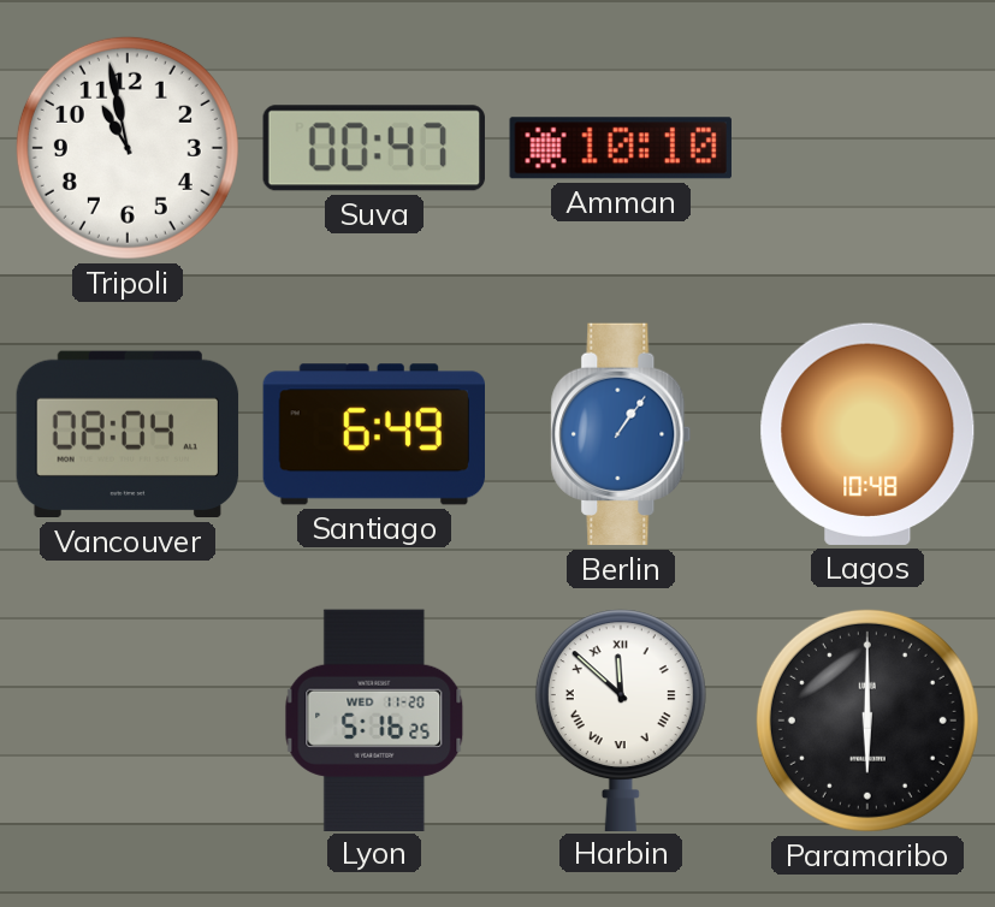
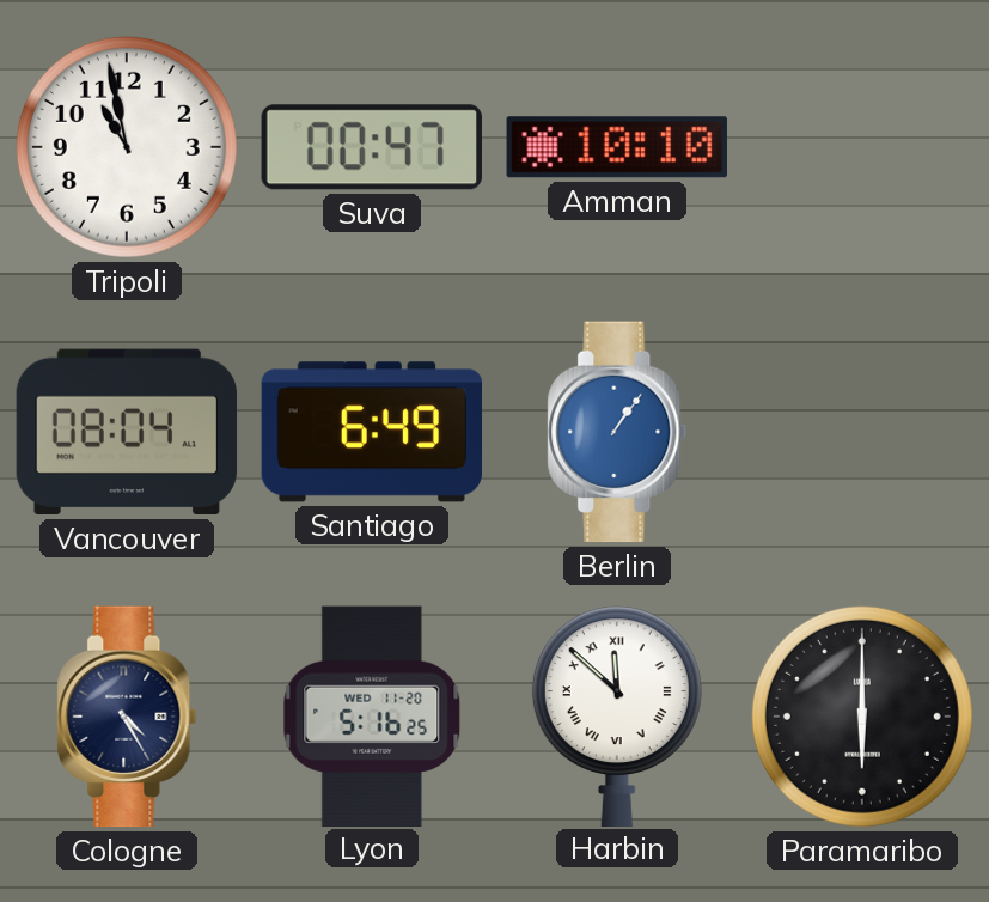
Lagos: 10:48 -> none (867, 434)
Cologne: none -> 4:25 (127, 717)
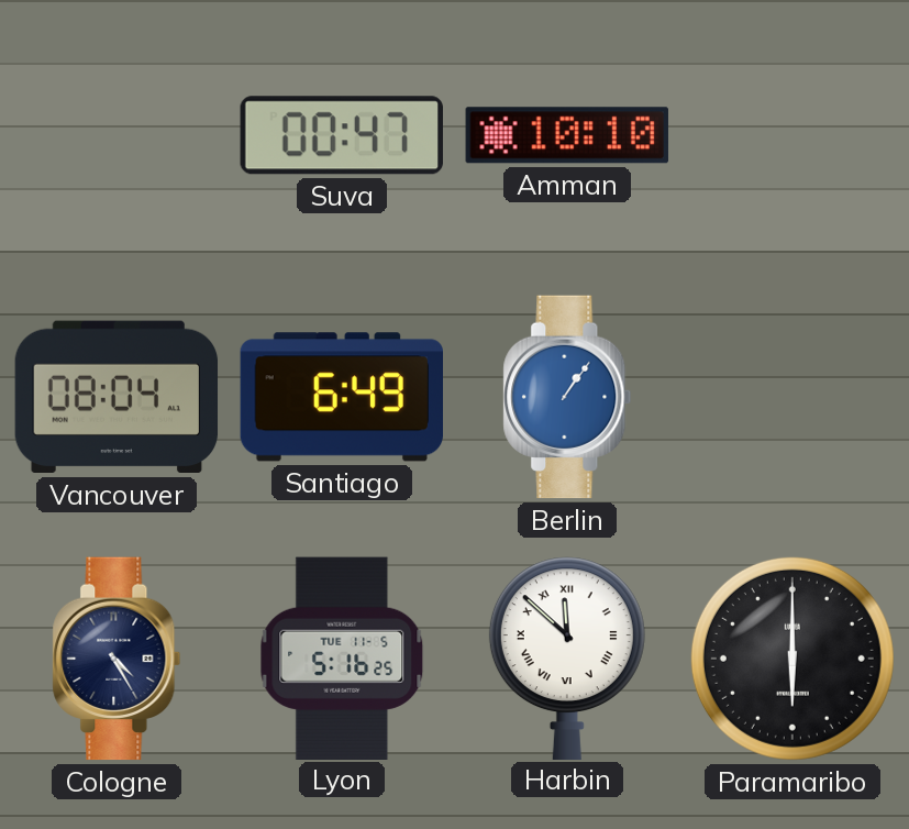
Tripoli: 10:58 -> none (127, 147)
Lyon date: WED 11-20 -> TUE 11-5 (342, 657)
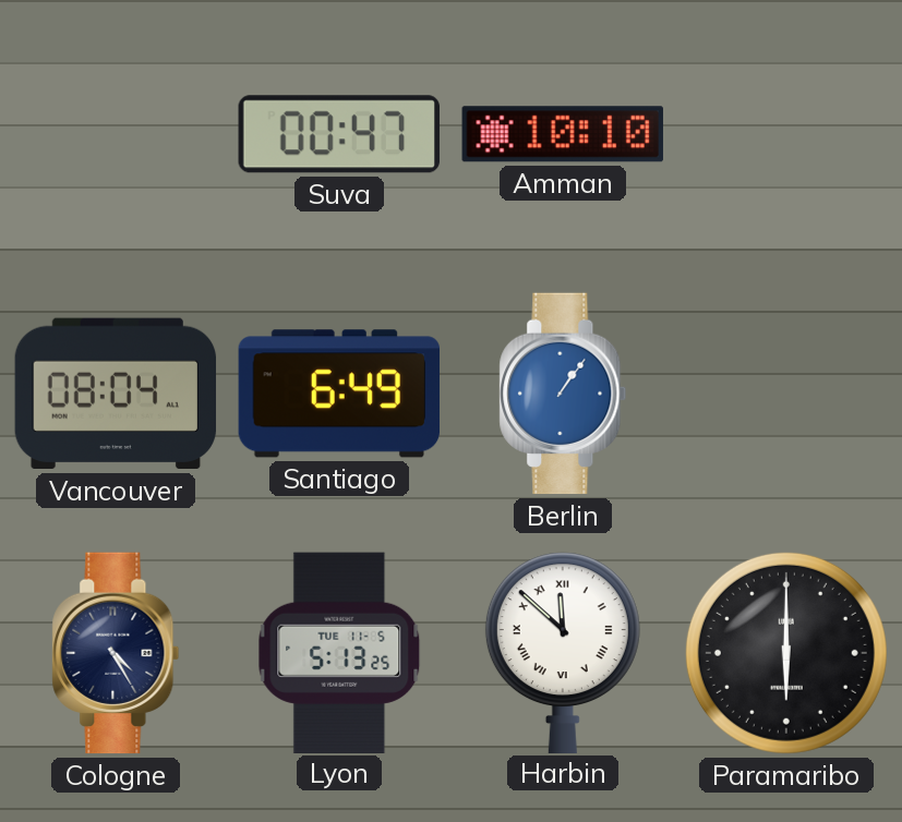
Lyon: 5:16 -> 5:13 (339, 652)
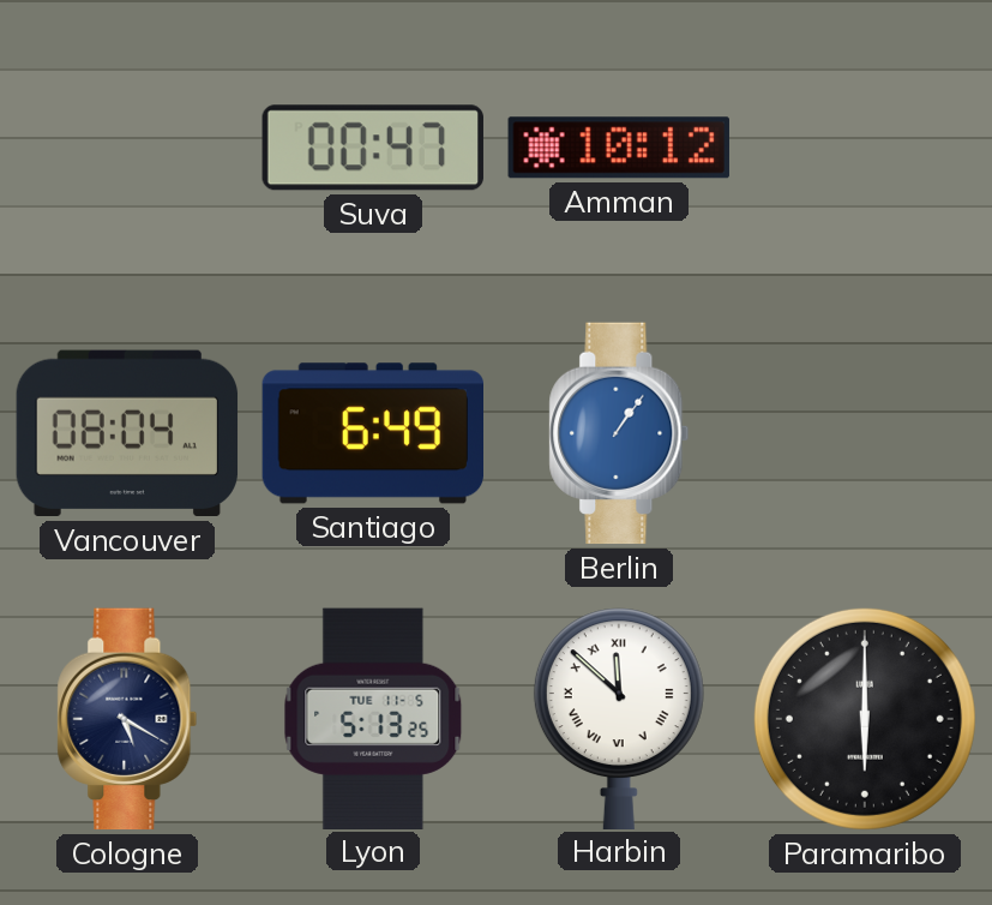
Amman: 10:10 -> 10:12 (619, 148)
Cologne: 4:25 -> 5:20 (127, 719)
